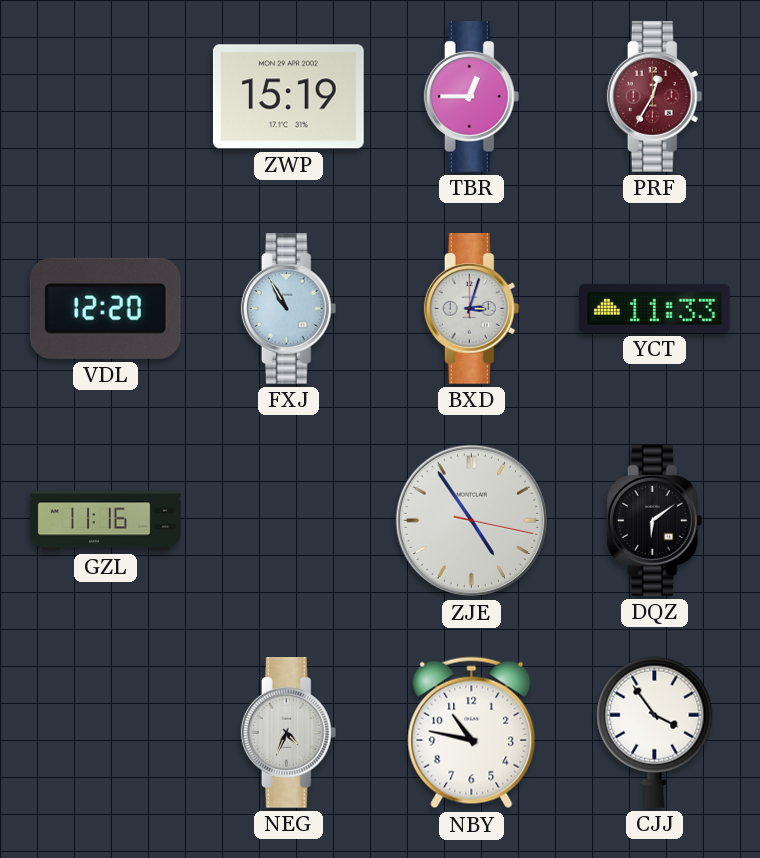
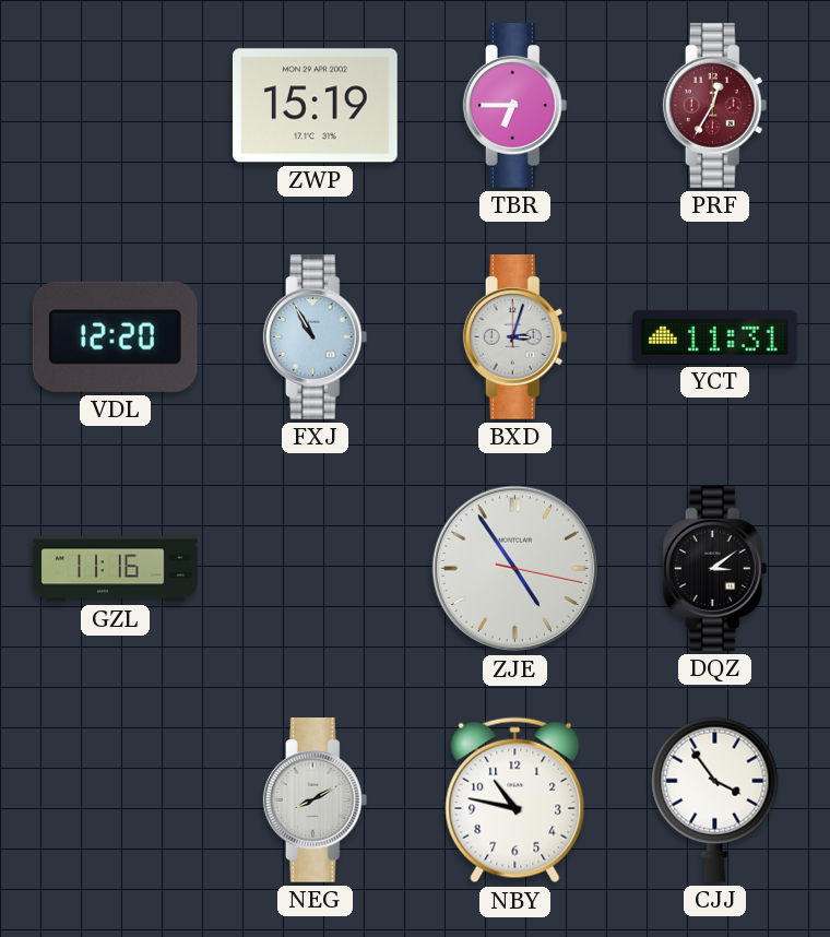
TBR: 12:45 -> 6:45 (515, 106)
YCT: 11:33 -> 11:31 (715, 336)
DQZ: 6:09 -> 3:09 (715, 569)
NEG: 4:34 -> 8:10 (316, 800)
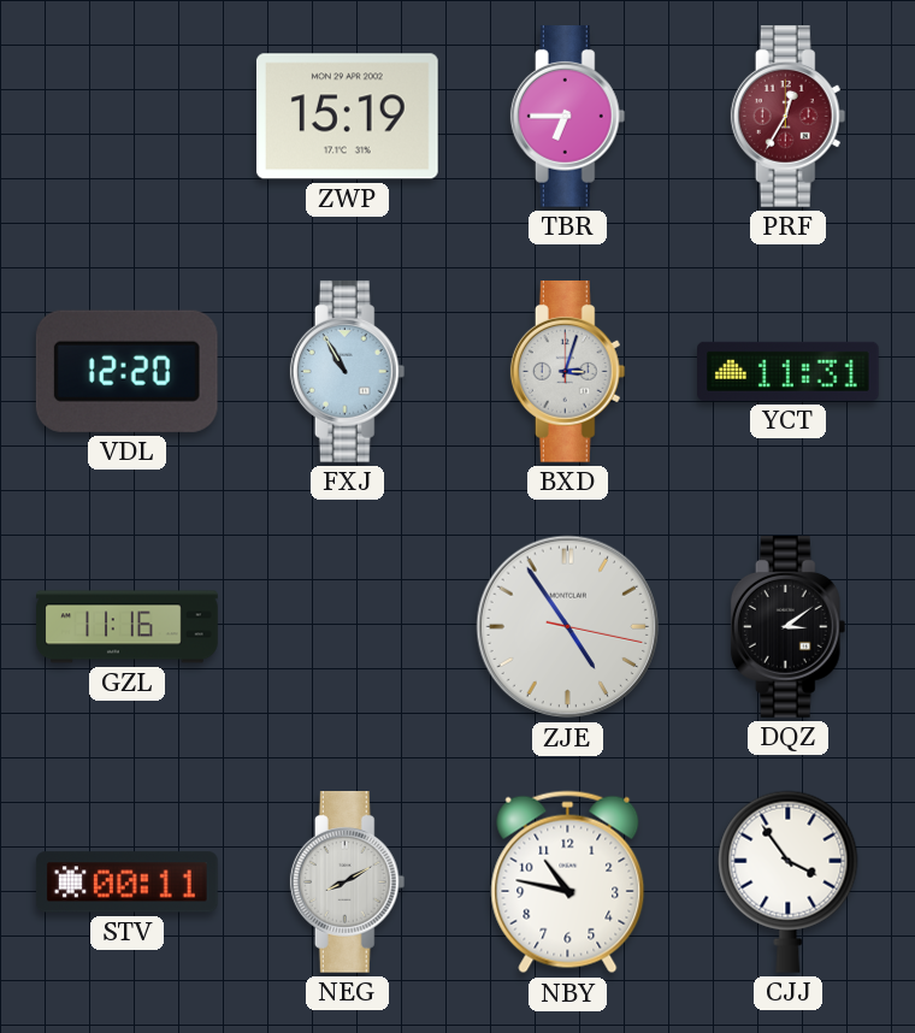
STV: none -> 00:11 (126, 883)
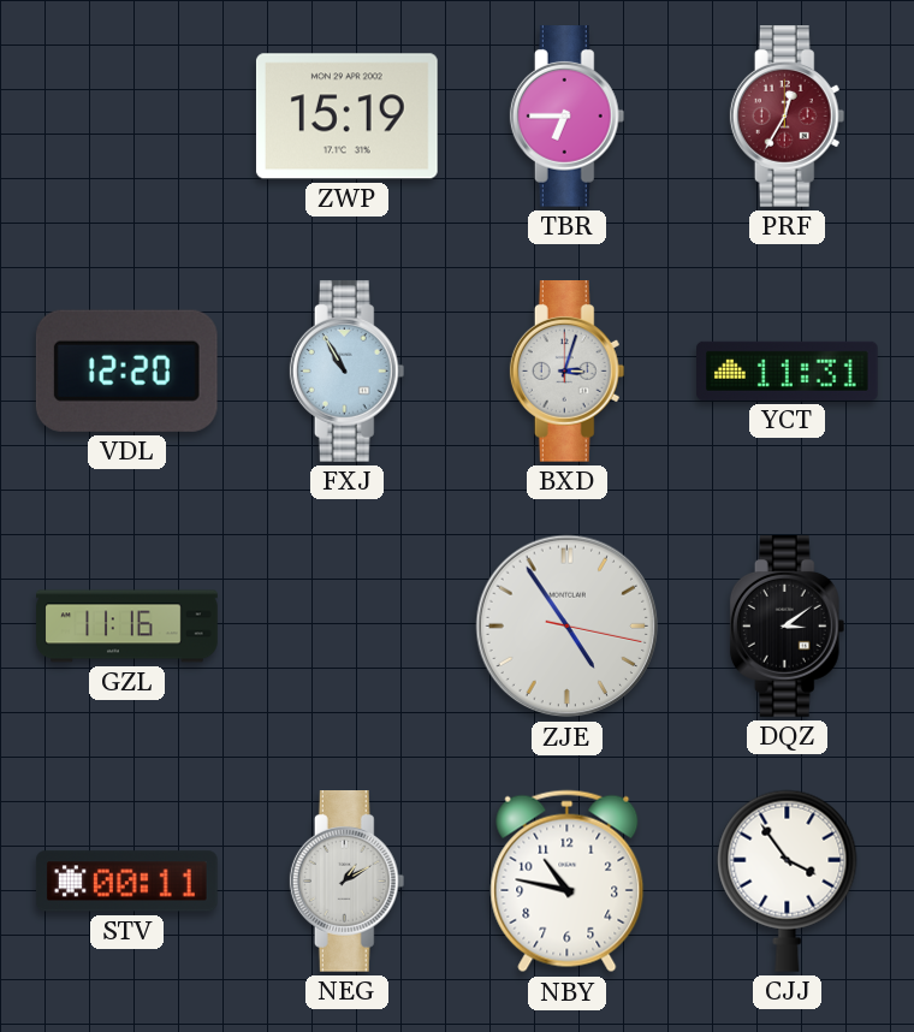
NEG: 8:10 -> 1:10 (348, 882)
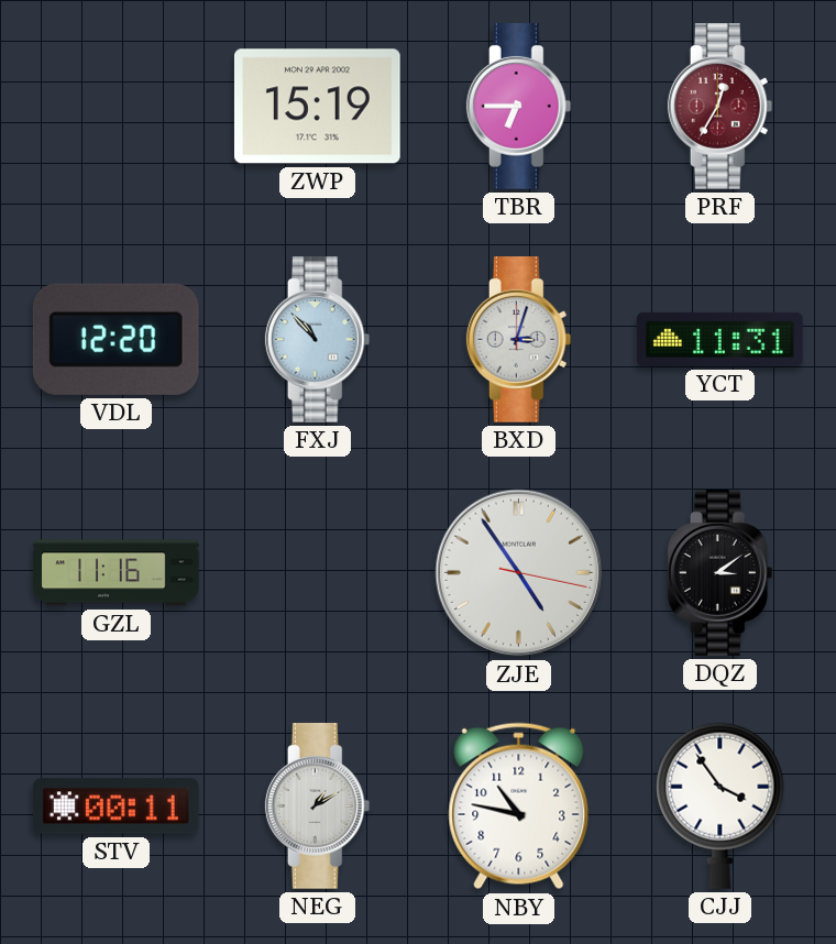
FXJ: 10:55 -> 10:53 (318, 340)
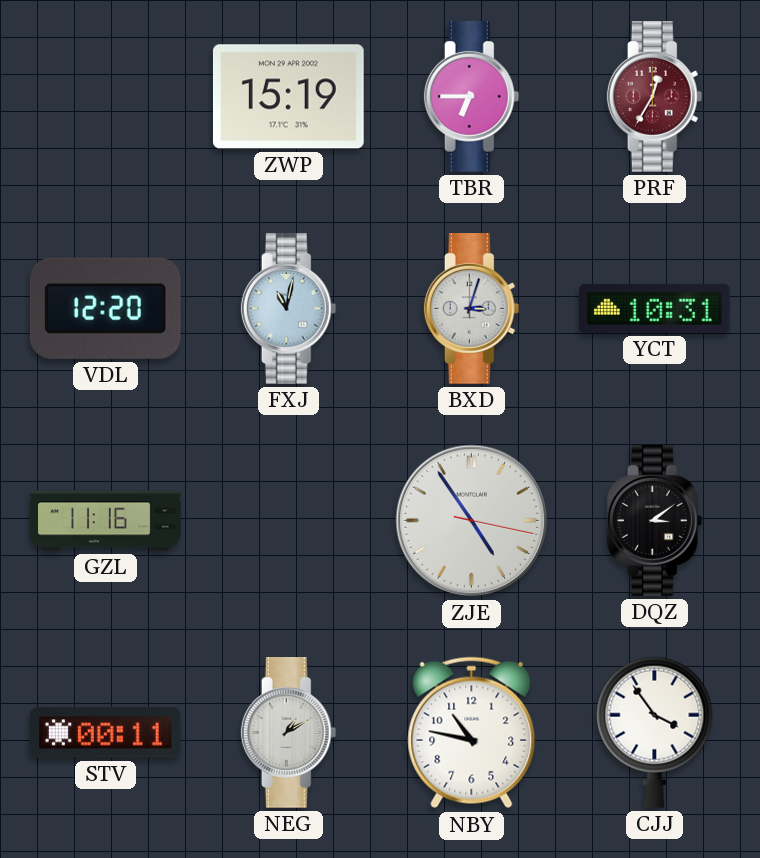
FXJ: 10:53 -> 11:02 (289, 309)
YCT: 11:31 -> 10:31 (655, 308)
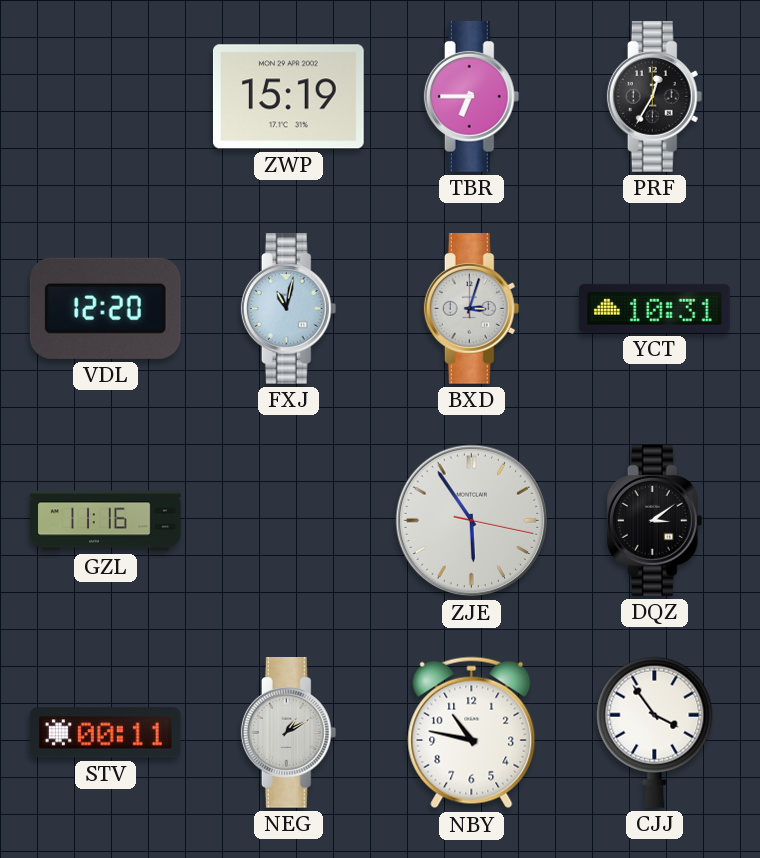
PRF dial: burgundy -> black (655, 97)
ZJE: 4:54 -> 5:54 (472, 521)
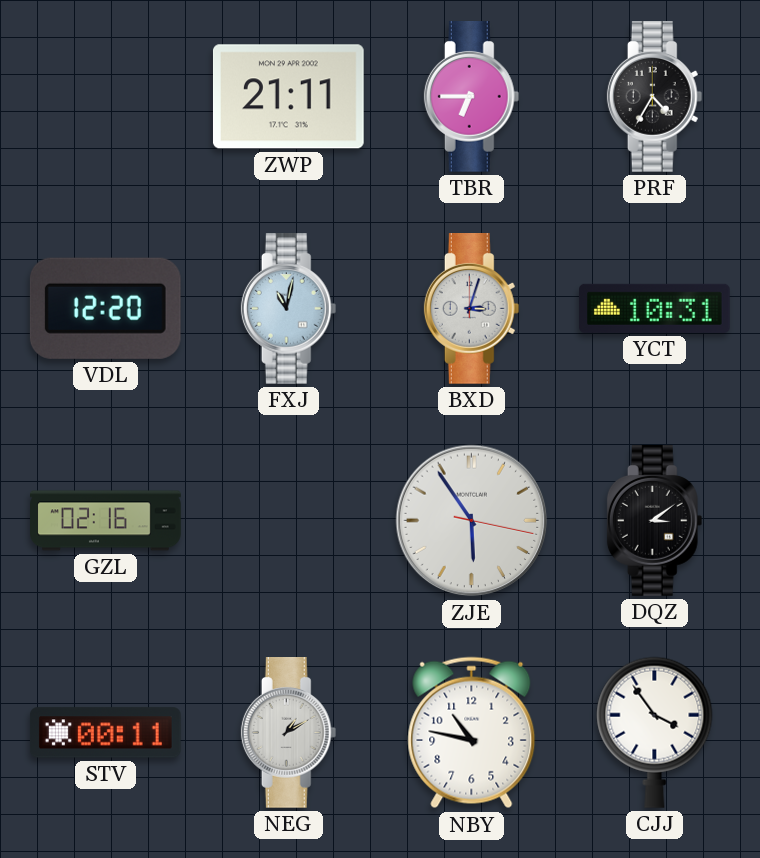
ZWP: 15:19 -> 21:11 (288, 97)
PRF: 12:35 -> 4:35 (655, 97)
GZL: 11:16 -> 02:16 (106, 521)
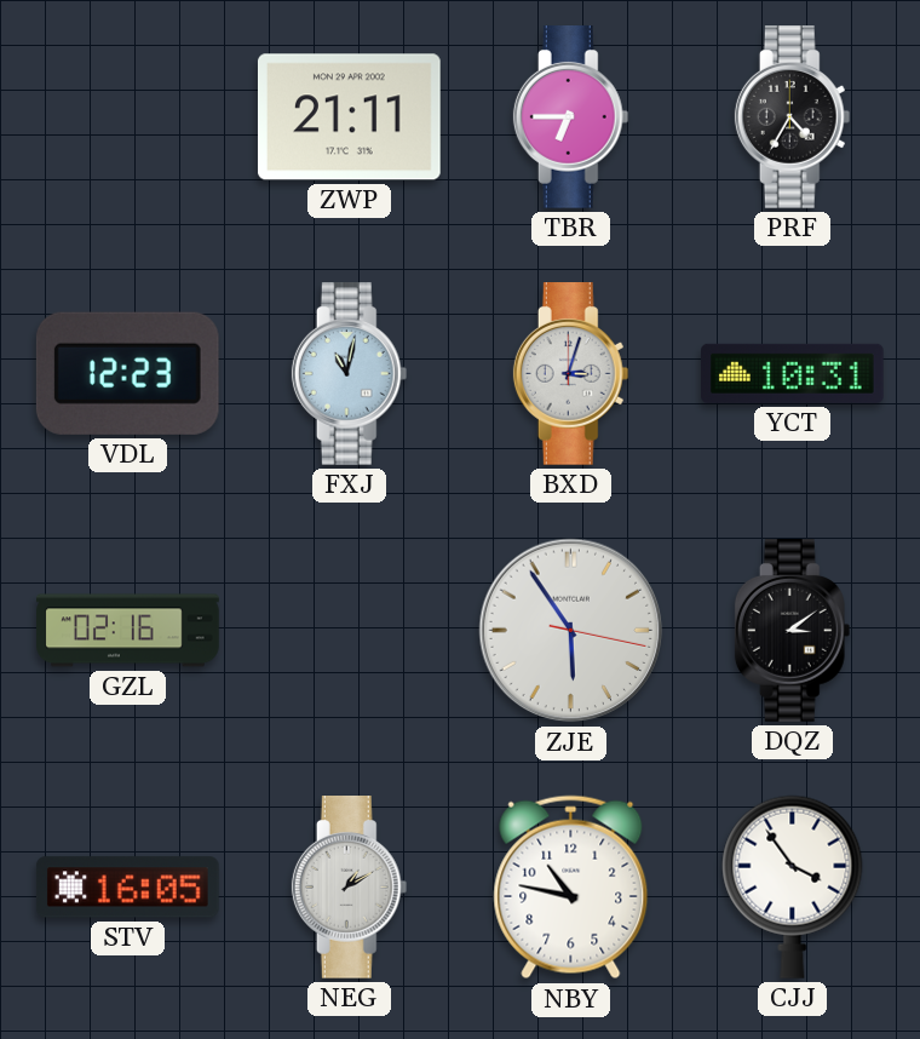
VDL: 12:20 -> 12:23 (127, 373)
STV: 00:11 -> 16:05 (127, 888)
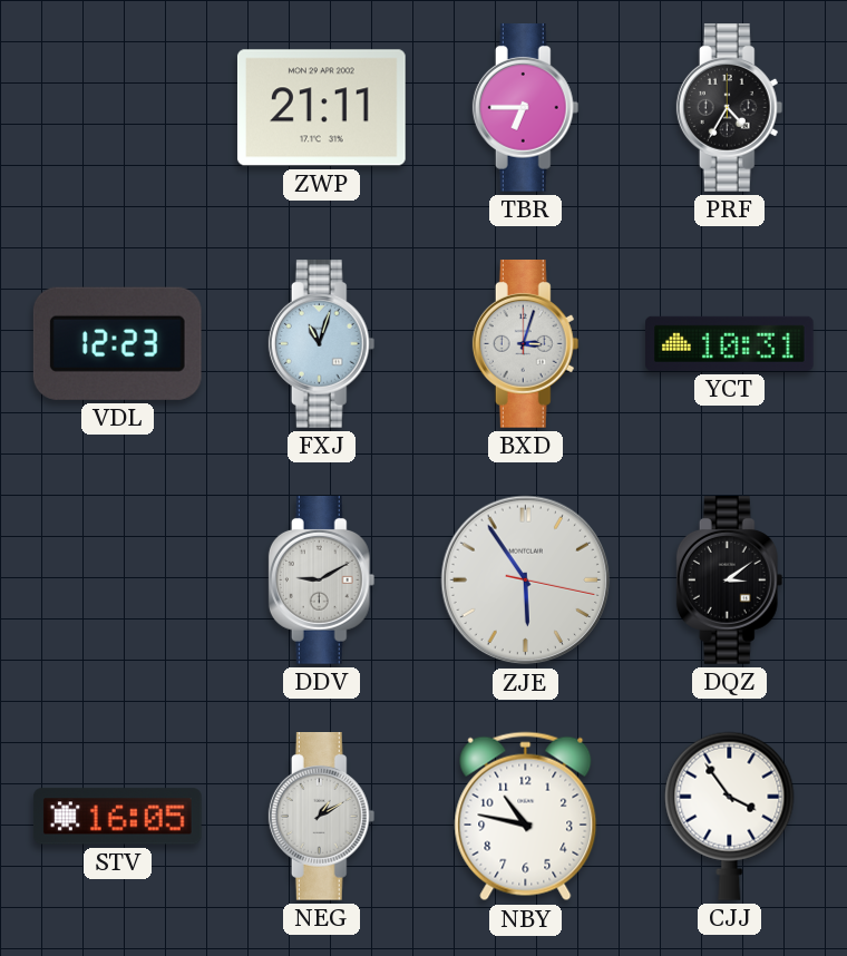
FXJ: 11:02 -> 11:03 (322, 344)
GZL: 02:16 -> none (128, 631)
DDV: none -> 9:10 (322, 581)
